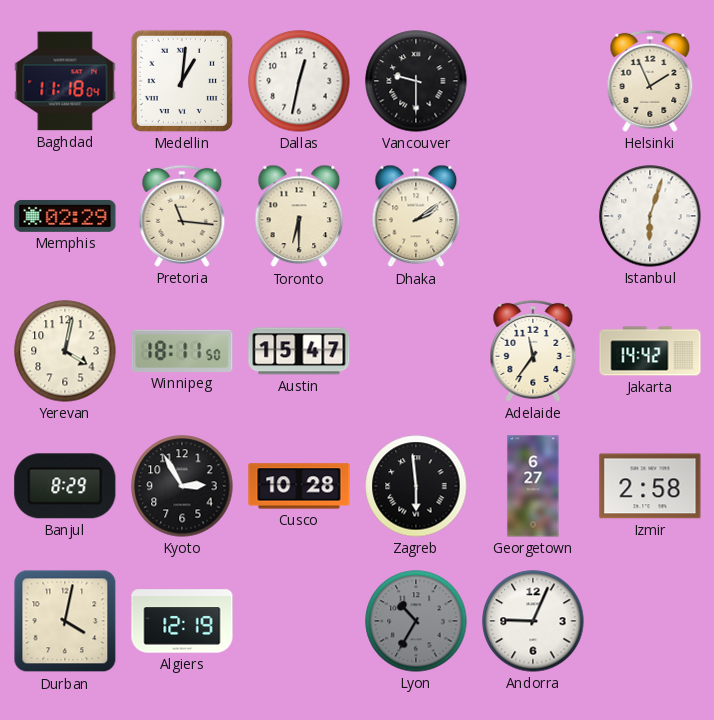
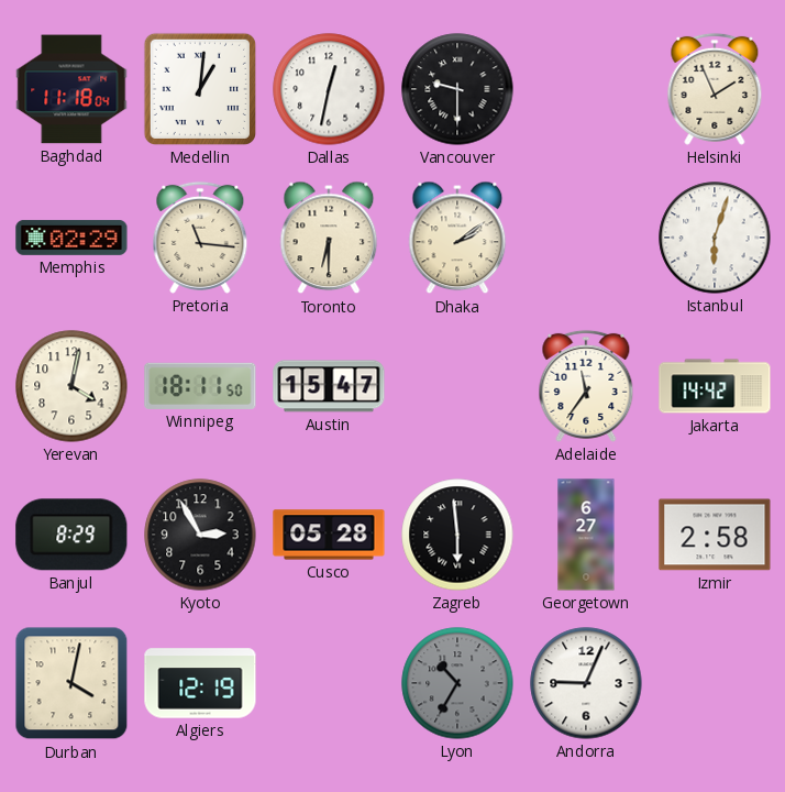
Cusco: 10:28 -> 05:28 (329, 535)
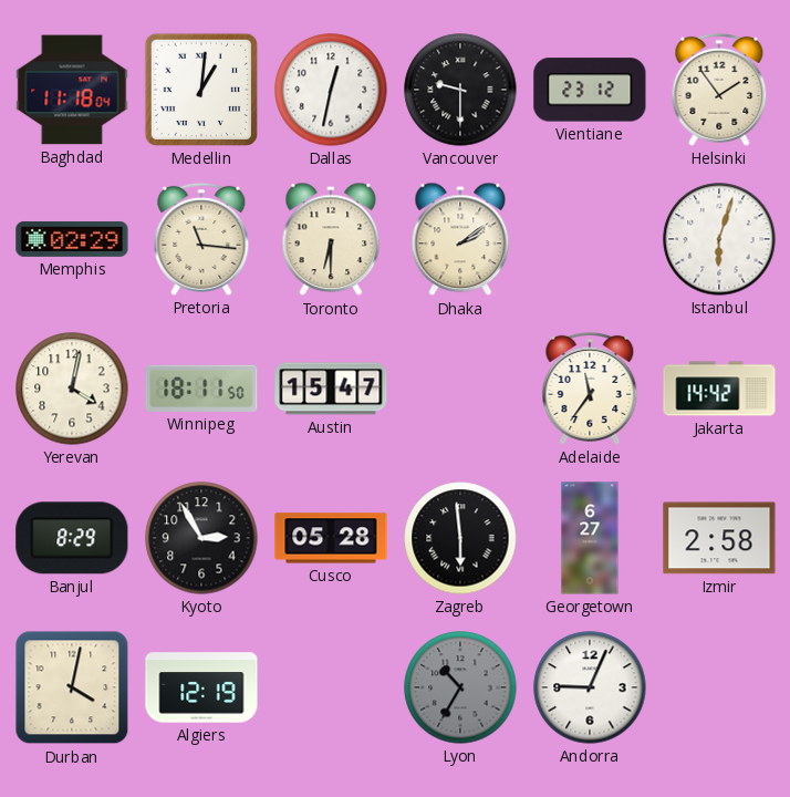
Vientiane: none -> 23:12 (590, 90)
Helsinki: 1:56 -> 1:54 (719, 90)
